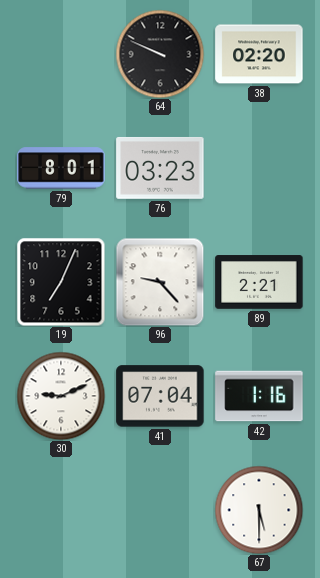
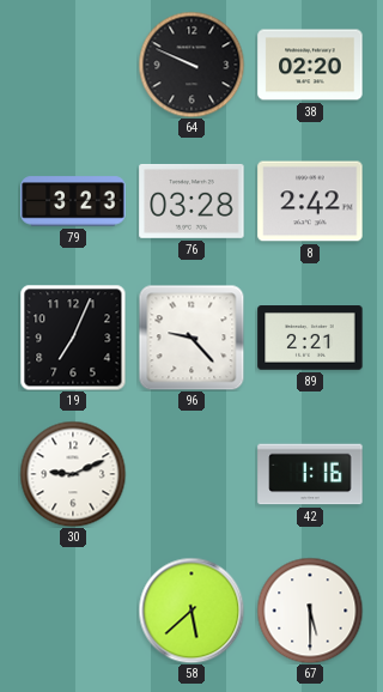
79: 8:01 -> 3:23 (73, 201)
76: 03:23 -> 03:28 (191, 201)
8: none -> 2:42 (310, 201)
41: 07:04 -> none (160, 396)
58: none -> 5:38 (191, 611)
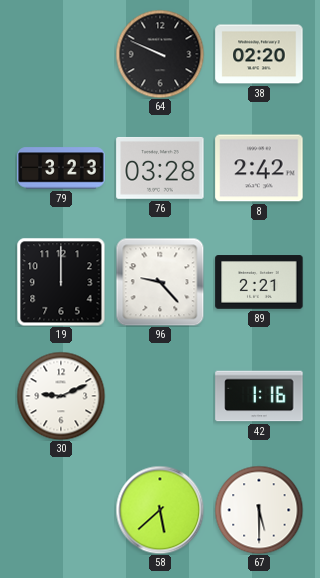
19: 7:04 -> 12:00 (61, 282)
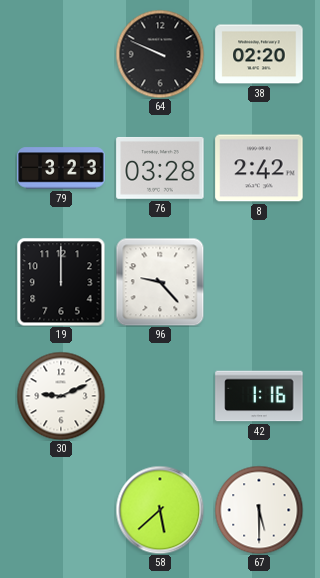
89: 2:21 -> none (259, 282)
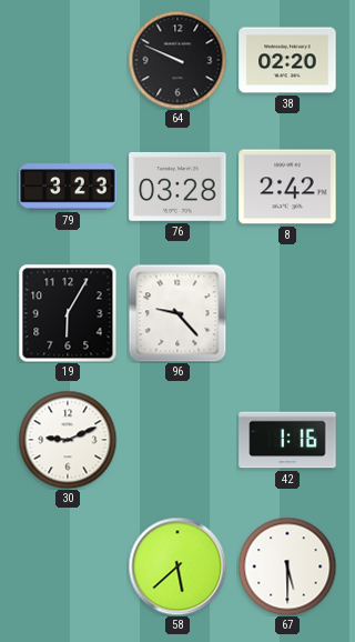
19: 12:00 -> 6:05 (68, 313)
